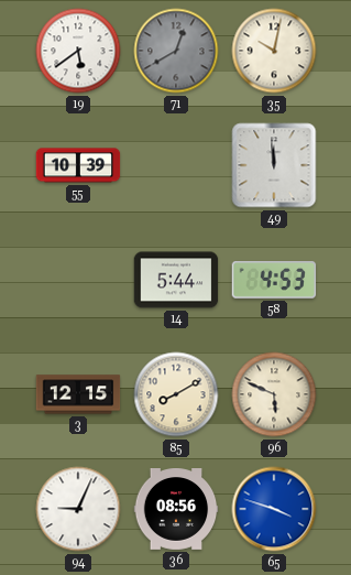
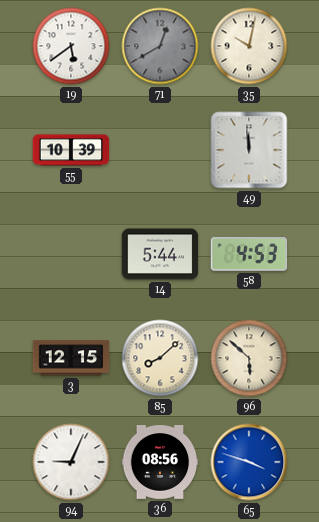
85: 8:10 -> 8:08 (160, 358)
96: 5:49 -> 5:52 (249, 358)
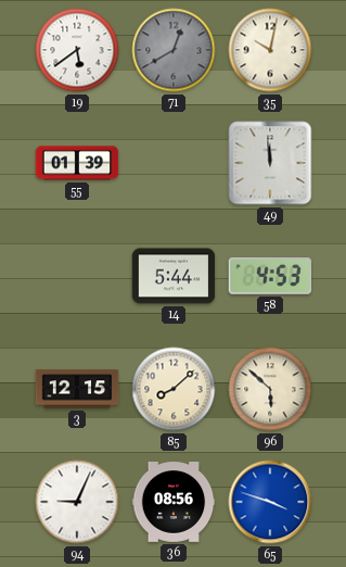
55: 10:39 -> 01:39 (77, 163)
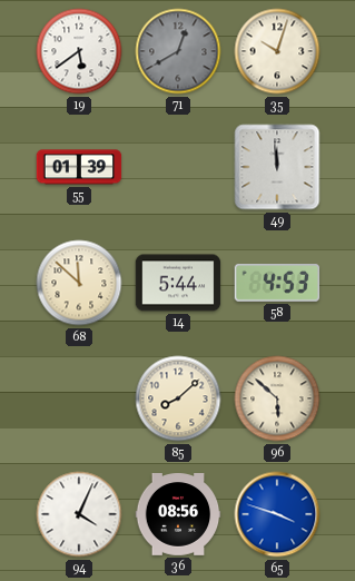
35: 10:02 -> 10:03 (277, 51)
68: none -> 11:52 (79, 283)
3: 12:15 -> none (77, 389)
94: 9:04 -> 4:04 (79, 514)
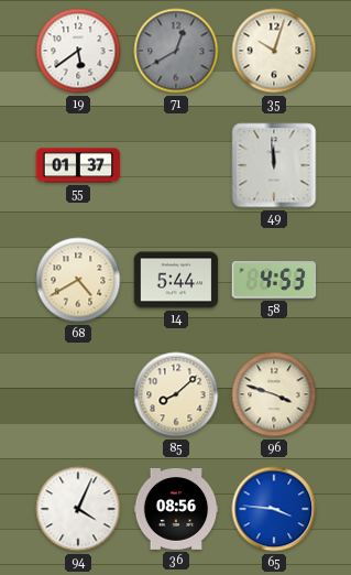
55: 01:39 -> 01:37 (78, 165)
68: 11:52 -> 4:40 (78, 280)
96: 5:52 -> 3:48 (274, 394)
65: 3:48 -> 3:46 (274, 509)
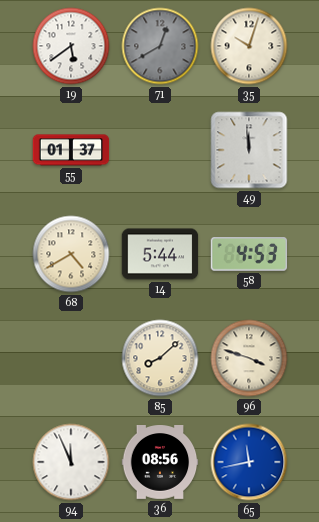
94: 4:04 -> 11:56 (71, 462)
65: 3:46 -> 11:43 (249, 462)
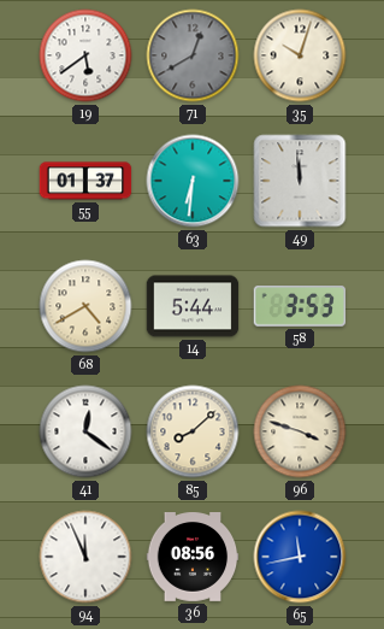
63: none -> 6:31 (193, 181)
58: 4:53 -> 3:53 (300, 306)
41: none -> 12:21 (85, 431)
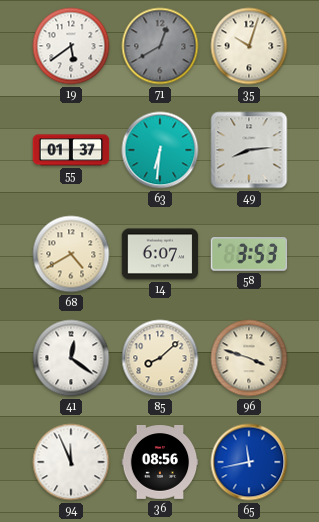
49: 11:59 -> 8:14 (249, 150)
14: 5:44 -> 6:07 (160, 254)
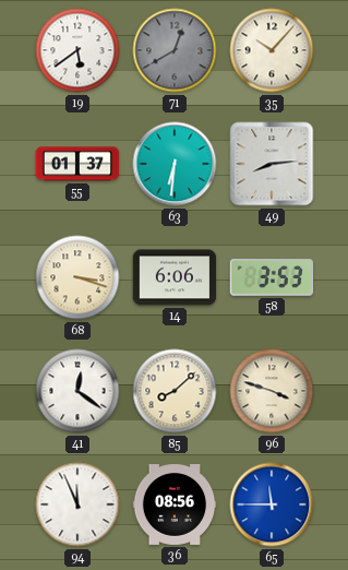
35: 10:03 -> 10:07 (272, 50)
68: 4:40 -> 3:18 (77, 277)
14: 6:07 -> 6:06 (175, 277)
65: 11:43 -> 11:45 (272, 504)
